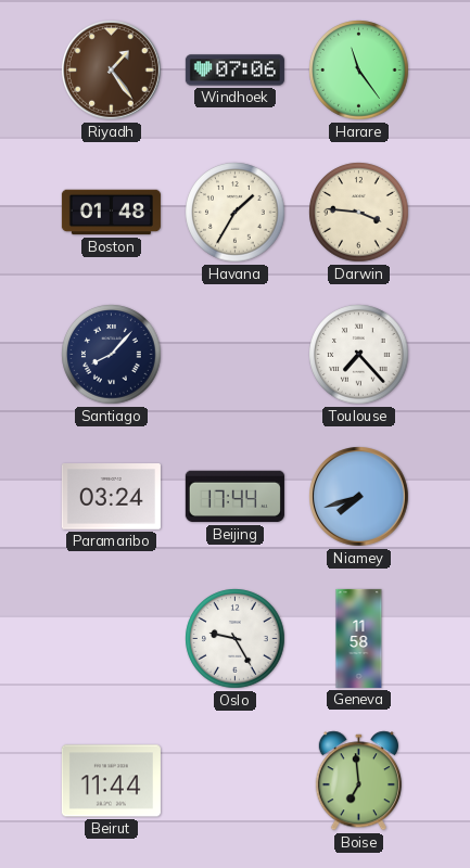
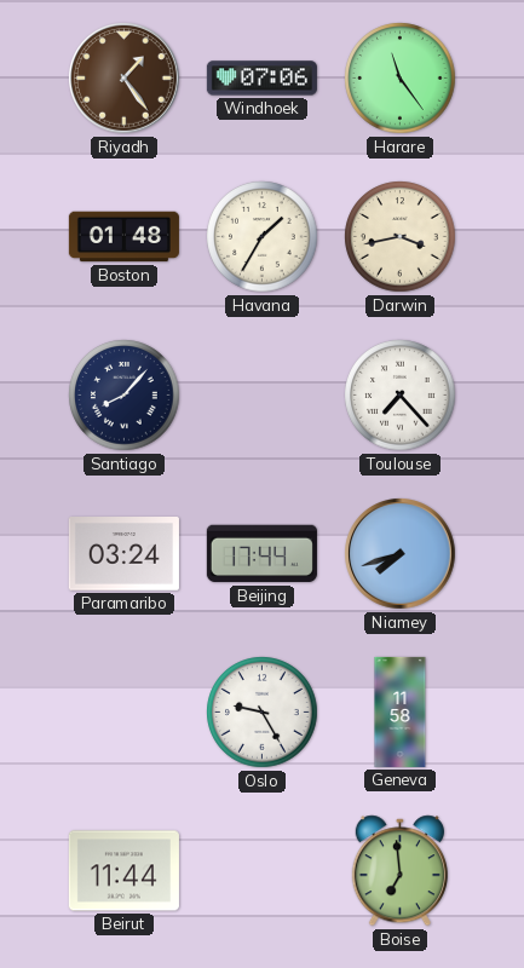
Darwin: 3:46 -> 3:43 (401, 237)
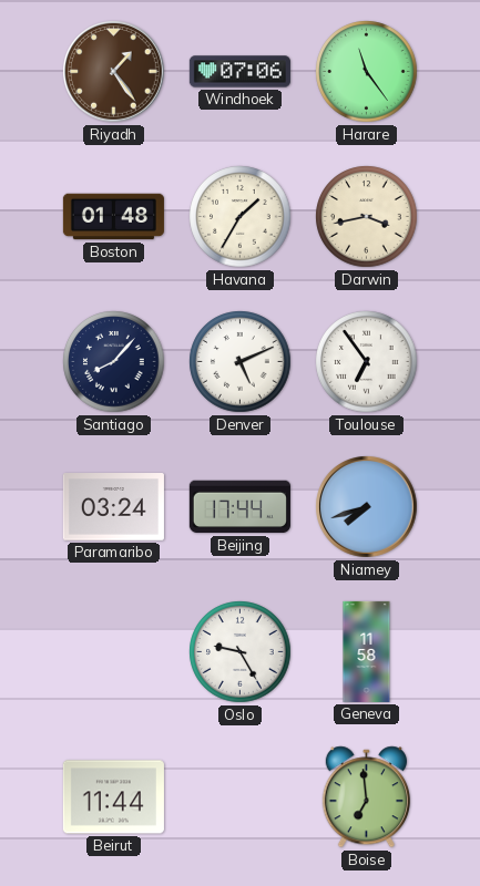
Denver: none -> 5:11 (241, 362)
Toulouse: 7:23 -> 6:54 (367, 362)
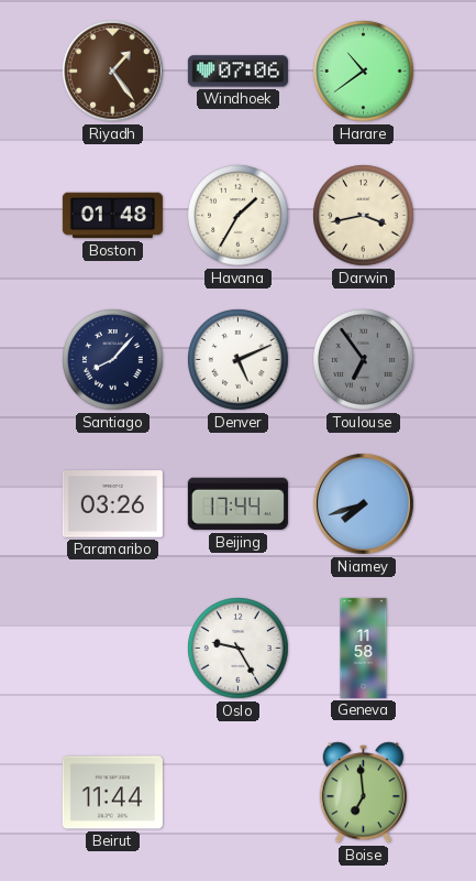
Harare: 11:24 -> 10:39 (364, 72)
Toulouse dial: white -> grey (364, 360)
Paramaribo: 03:24 -> 03:26 (112, 504)
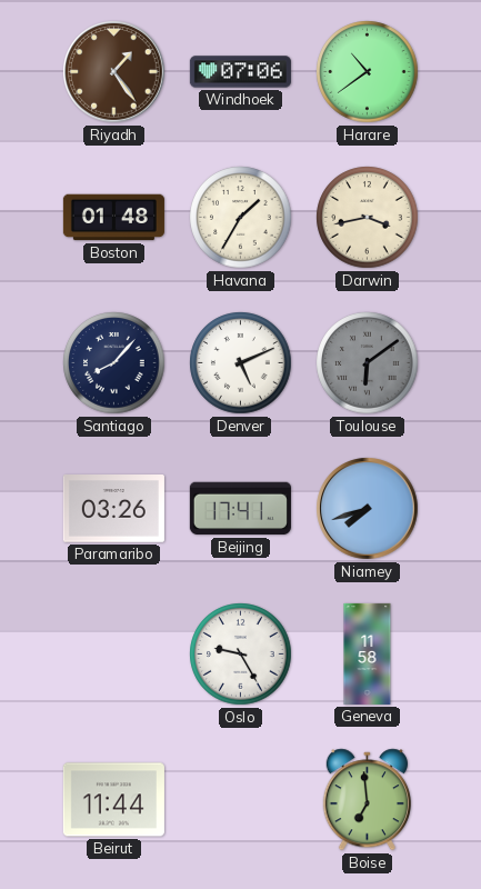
Toulouse: 6:54 -> 6:09 (368, 363)
Beijing: 17:44 -> 17:41 (240, 509)
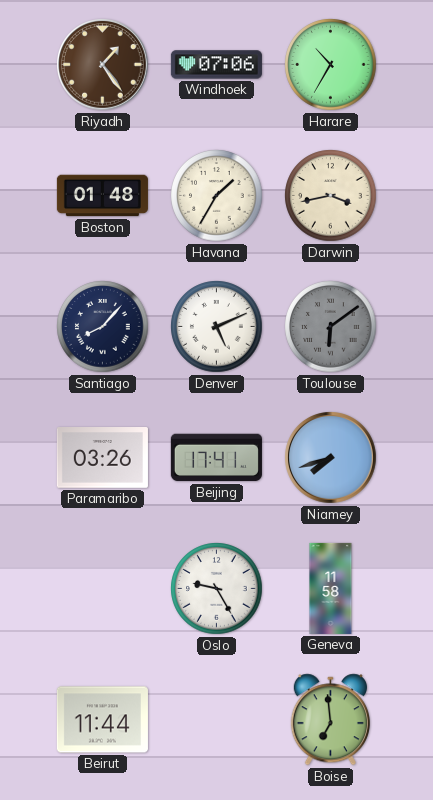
Harare: 10:39 -> 10:35 (331, 65)
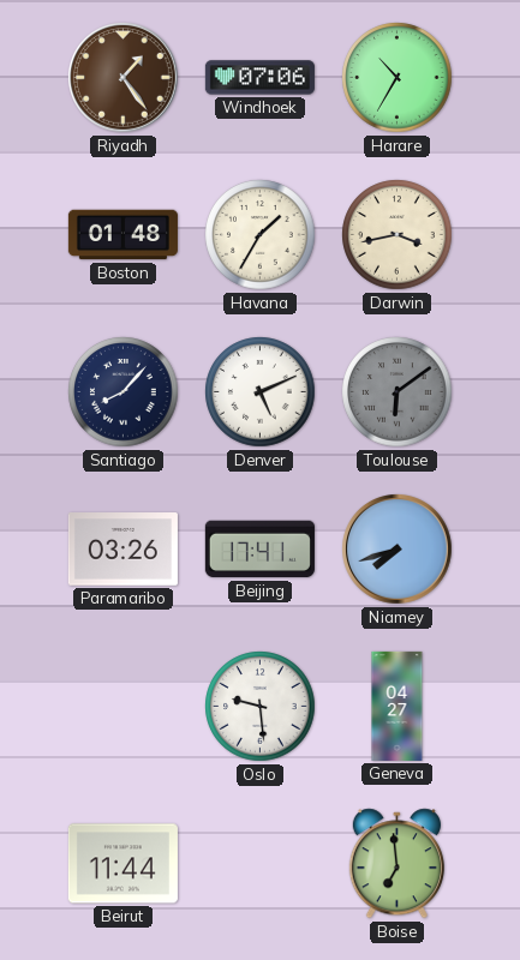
Oslo: 9:25 -> 9:29 (261, 707)
Geneva: 11:58 -> 04:27 (398, 706)
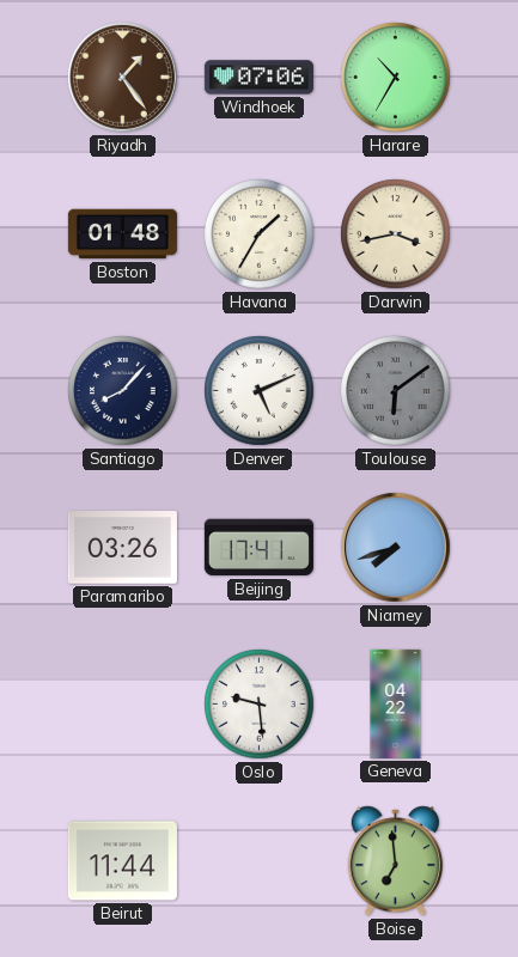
Geneva: 04:27 -> 04:22 (396, 703)
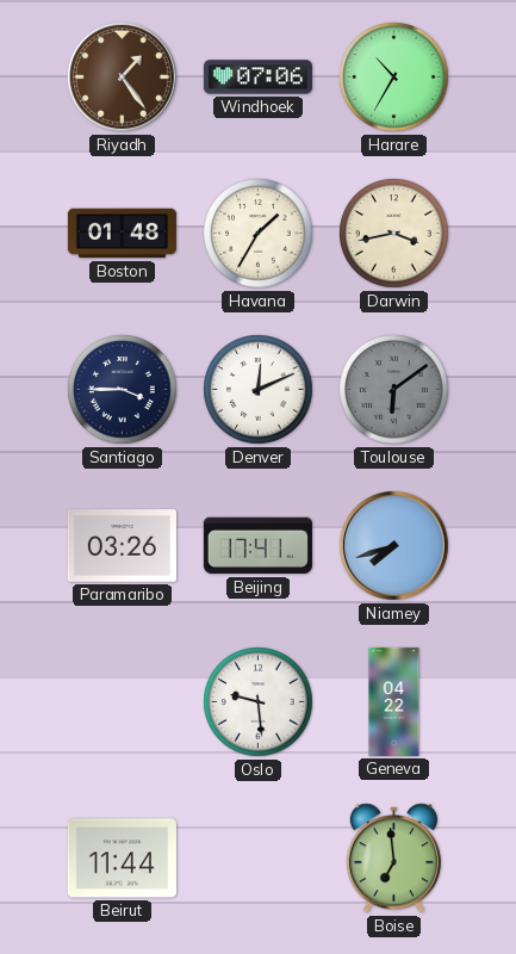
Santiago: 8:07 -> 3:45 (123, 390)
Denver: 5:11 -> 12:11 (259, 390)
